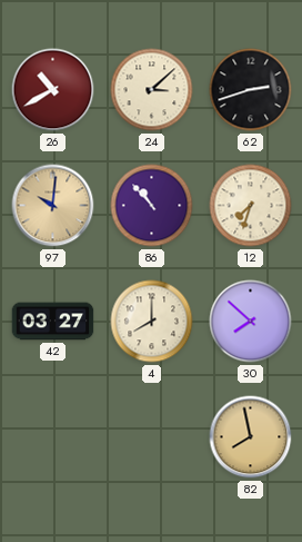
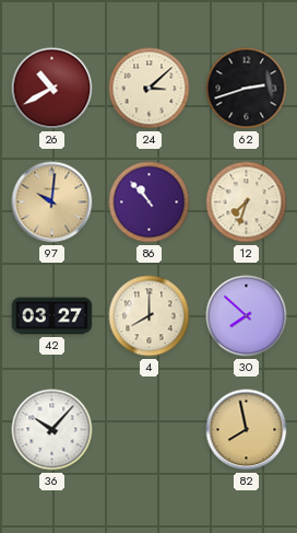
36: none -> 10:07 (52, 430)
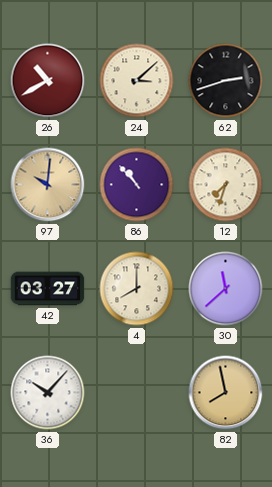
30: 7:52 -> 11:38 (226, 289)
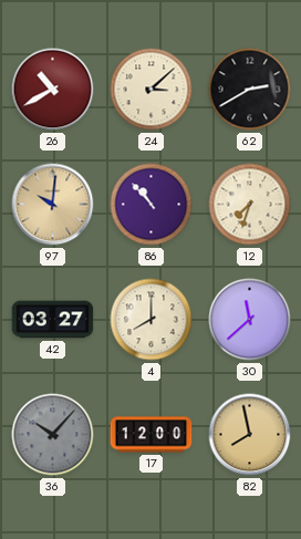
62: 2:42 -> 2:40 (250, 90)
36 dial: white -> grey (53, 435)
17: none -> 12:00 (152, 435)
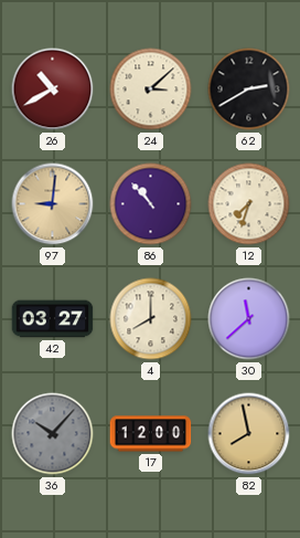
97: 10:01 -> 9:01 (53, 204)
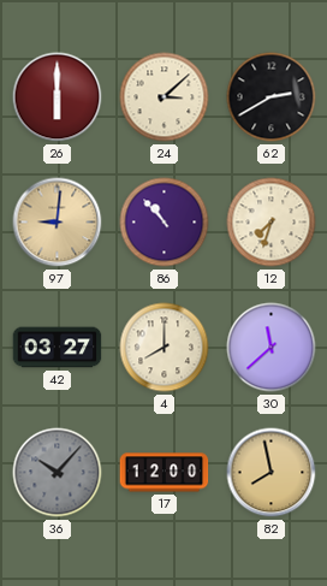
26: 10:40 -> 6:00 (58, 97)
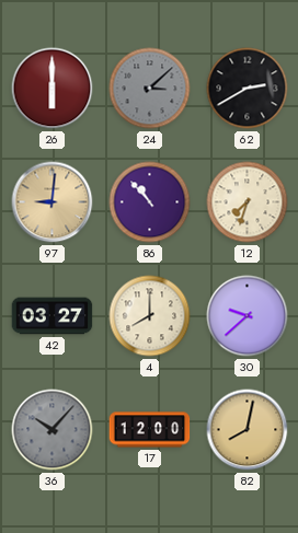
24 dial: cream -> grey (150, 89)
30: 11:38 -> 9:38 (248, 316)
82: 7:58 -> 8:02 (248, 430)
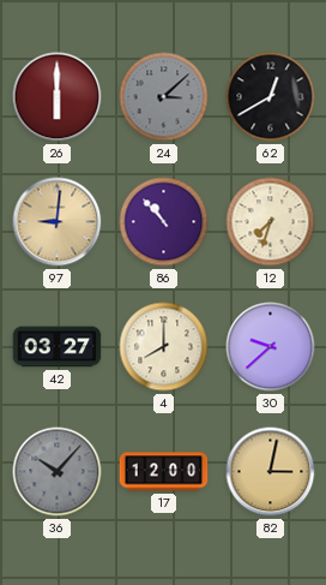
62: 2:40 -> 12:40 (271, 97)
82: 8:02 -> 3:02 (271, 472)
